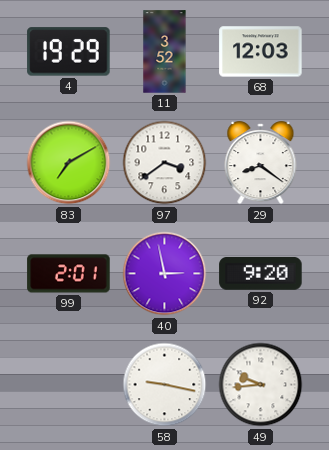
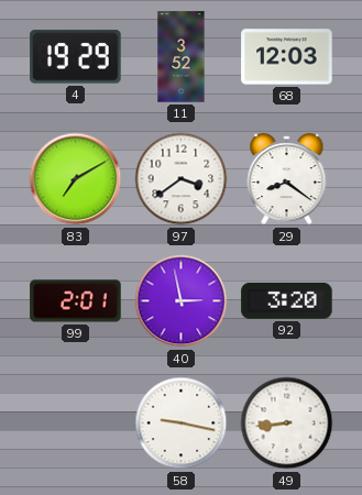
92: 9:20 -> 3:20 (287, 301)
49: 9:44 -> 8:44 (287, 424)
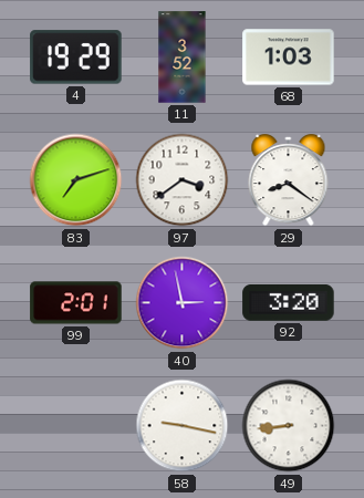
68: 12:03 -> 1:03 (289, 58)
83: 7:10 -> 7:12 (76, 180)
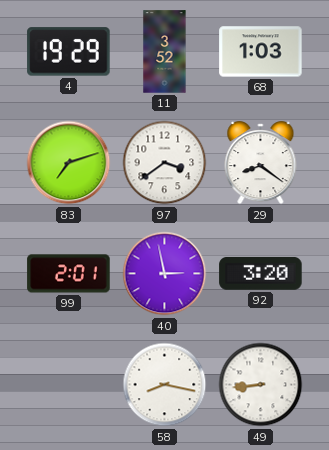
58: 9:17 -> 8:17 (165, 385)
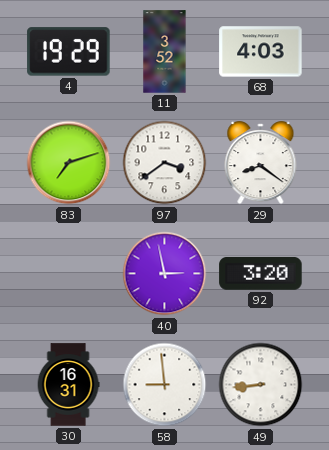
68: 1:03 -> 4:03 (261, 52)
99: 2:01 -> none (69, 274)
30: none -> 16:31 (68, 385)
58: 8:17 -> 8:59 (165, 385)
